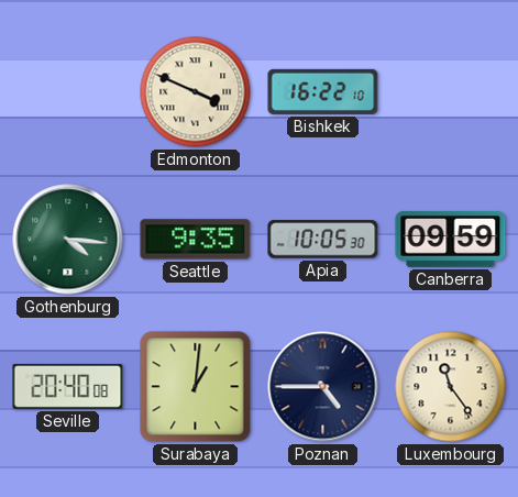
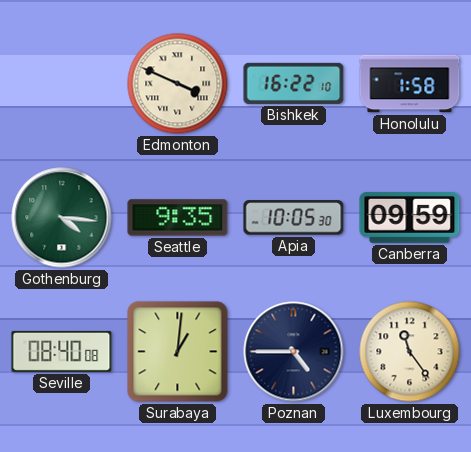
Honolulu: none -> 1:58 (410, 84)
Seville: 20:40 -> 08:40 (62, 351)
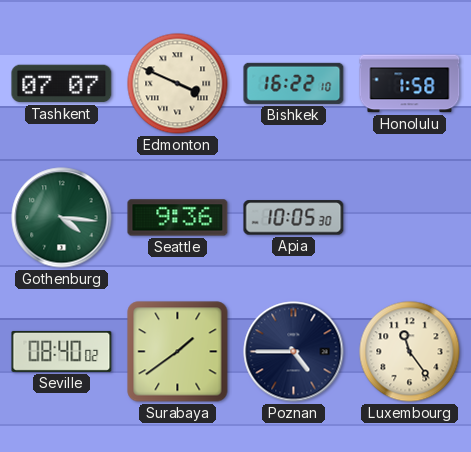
Tashkent: none -> 07:07 (62, 84)
Seattle: 9:35 -> 9:36 (178, 218)
Canberra: 09:59 -> none (410, 218)
Seville: 08:40:08 -> 08:40:02 (62, 351)
Surabaya: 1:01 -> 1:39 (178, 352)
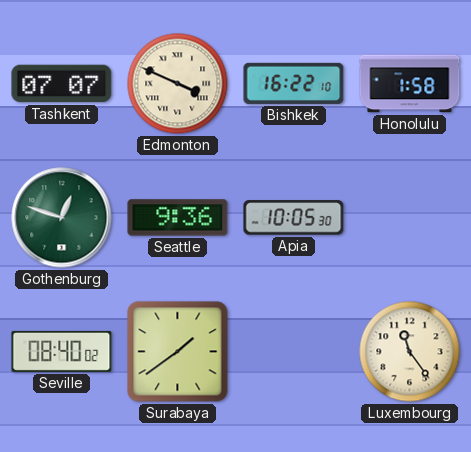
Gothenburg: 4:16 -> 12:48 (62, 218)
Poznan: 4:45 -> none (294, 352)
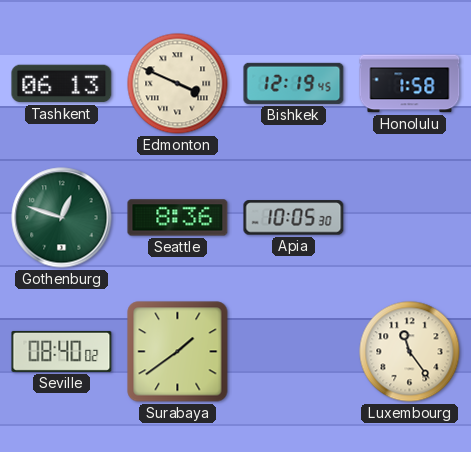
Tashkent: 07:07 -> 06:13 (62, 84)
Bishkek: 16:22 -> 12:19 (294, 83)
Seattle: 9:36 -> 8:36 (178, 218)
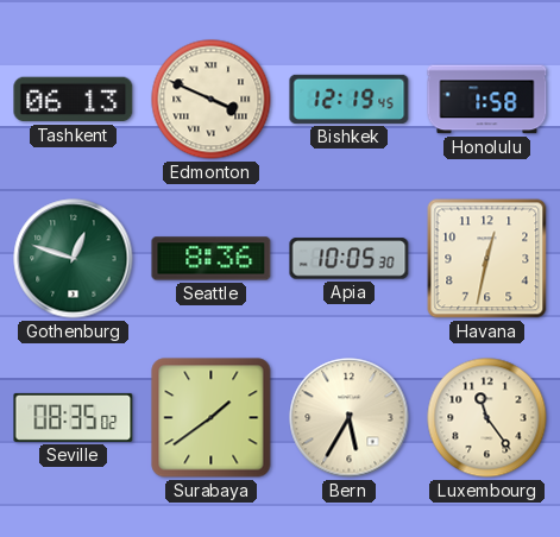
Havana: none -> 12:32 (487, 259)
Seville: 08:40 -> 08:35 (74, 417)
Bern: none -> 5:35 (350, 418)
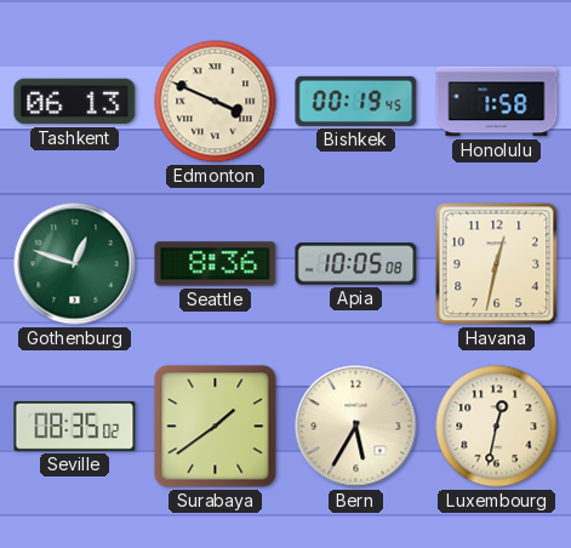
Bishkek: 12:19 -> 00:19 (356, 101)
Apia: 10:05:30 -> 10:05:08 (356, 264)
Luxembourg: 11:24 -> 12:32 (497, 427)
